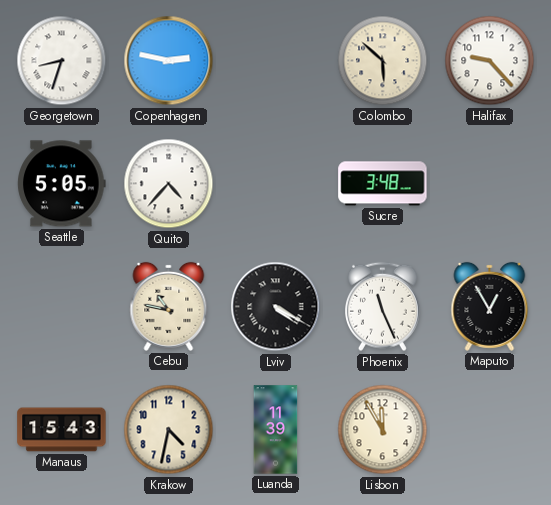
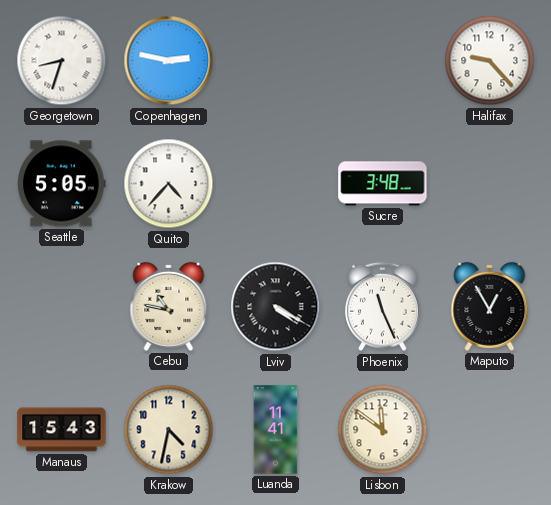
Colombo: 5:52 -> none (383, 61)
Luanda: 11:39 -> 11:41 (276, 430)
Lisbon: 11:55 -> 11:51 (383, 430)
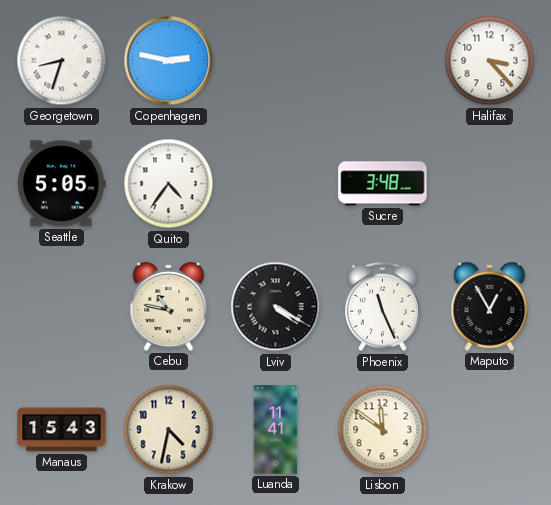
Halifax: 9:23 -> 3:23 (490, 61)
Quito: 4:37 -> 4:36 (169, 184)
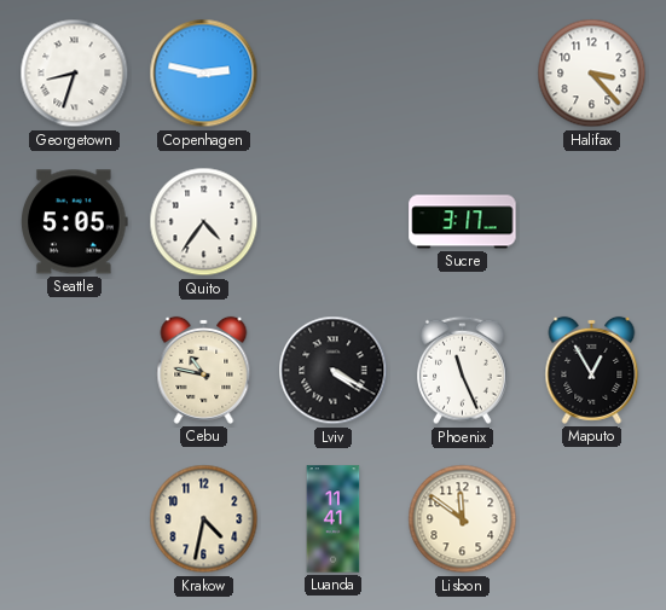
Sucre: 3:48 -> 3:17 (463, 222)
Manaus: 15:43 -> none (62, 430)
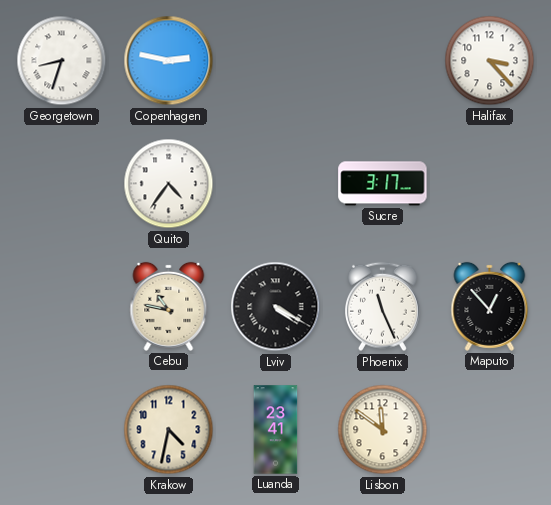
Seattle: 5:05 -> none (75, 222)
Maputo: 12:55 -> 12:53 (490, 306)
Luanda: 11:41 -> 23:41 (276, 430)
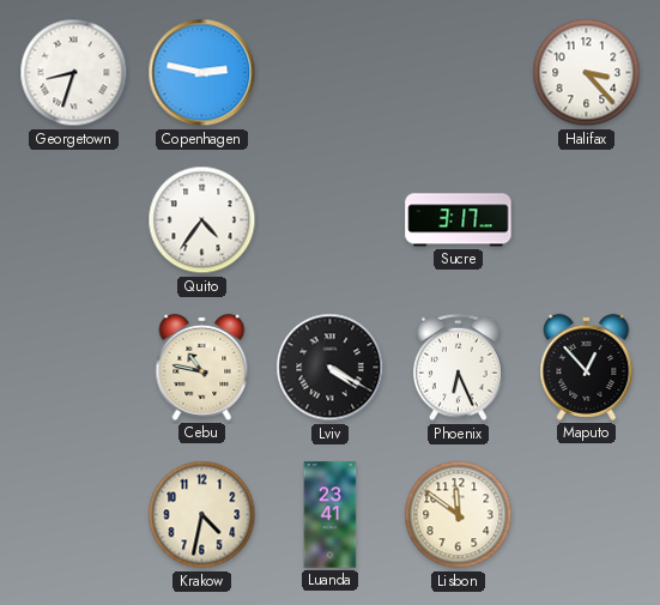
Phoenix: 11:26 -> 6:26 (459, 368)
